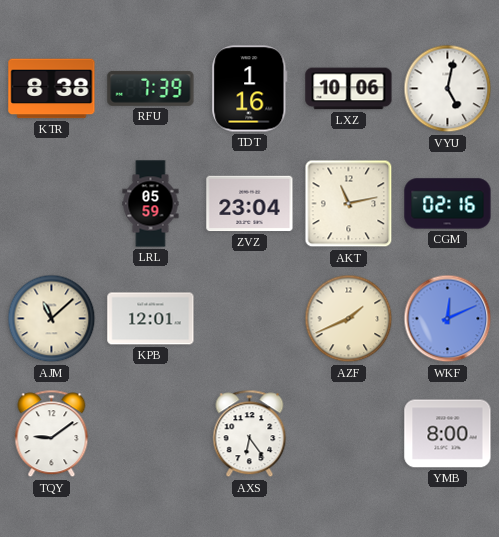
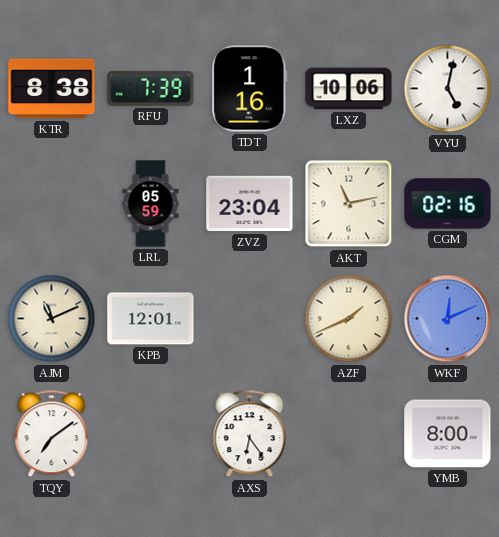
AJM: 11:08 -> 11:11 (52, 319)
TQY: 9:09 -> 7:09 (52, 434)
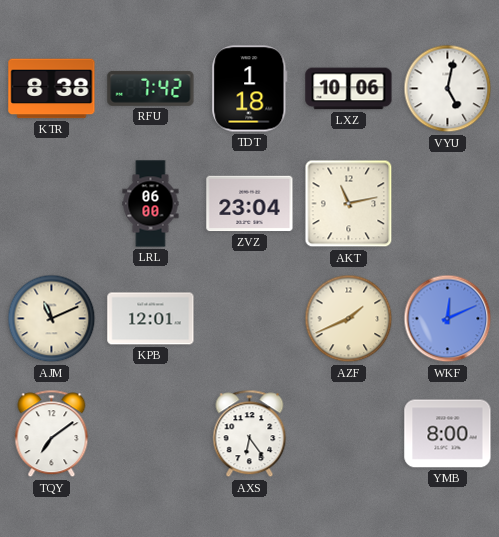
RFU: 7:39 -> 7:42 (151, 88)
TDT: 1:16 -> 1:18 (250, 89)
LRL: 05:59 -> 06:00 (151, 204)
CGM: 02:16 -> none (448, 204)
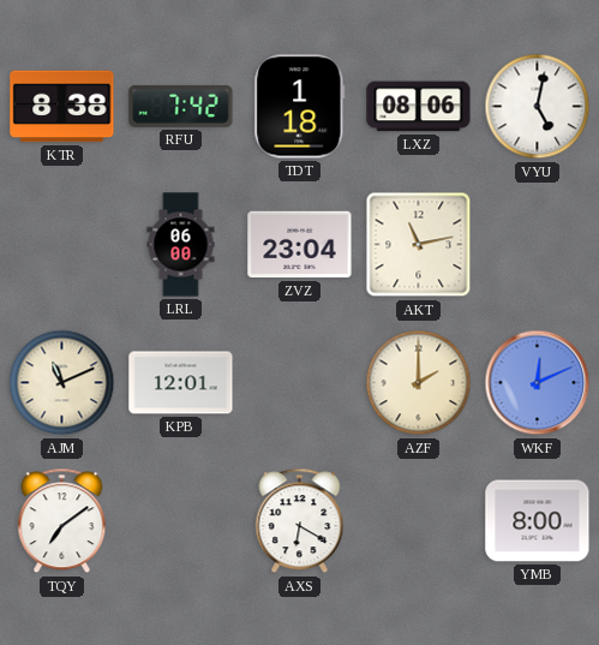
LXZ: 10:06 -> 08:06 (419, 107)
AZF: 1:41 -> 2:00 (419, 383)
AXS: 6:24 -> 6:20 (300, 521)
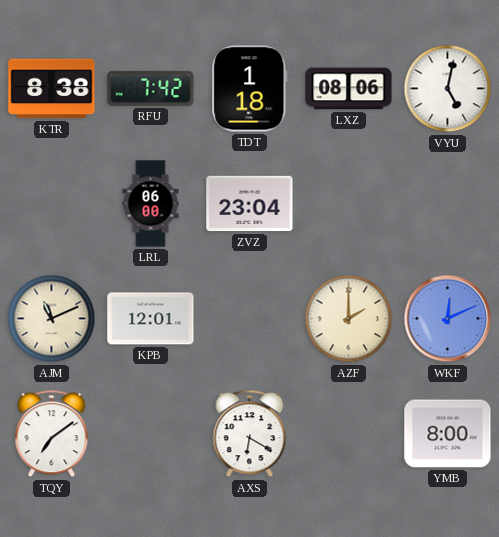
AKT: 11:13 -> none (419, 245)
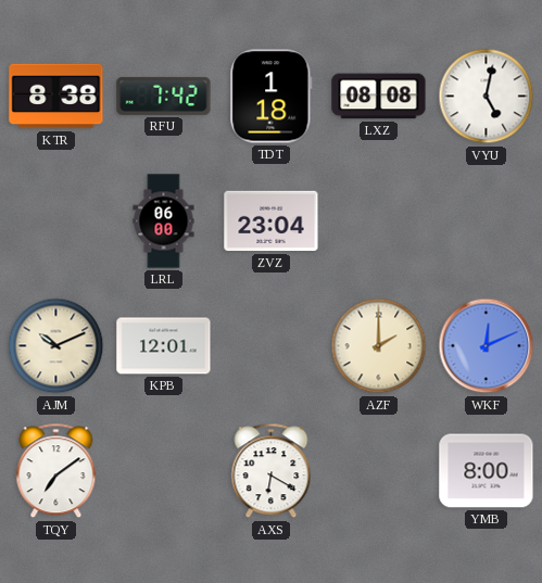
LXZ: 08:06 -> 08:08 (379, 97)
AJM: 11:11 -> 10:11 (56, 346)
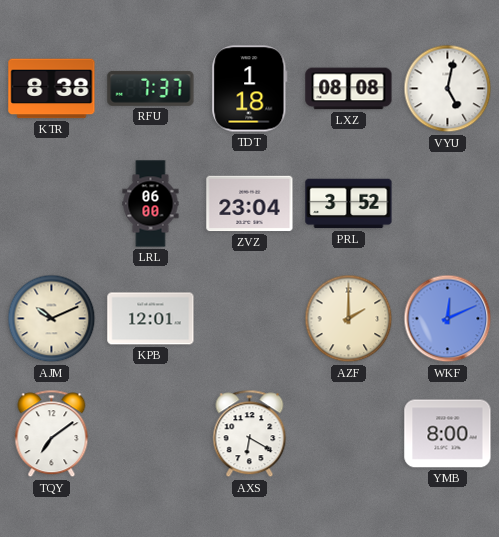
RFU: 7:42 -> 7:37 (151, 88)
PRL: none -> 3:52 (349, 204)
